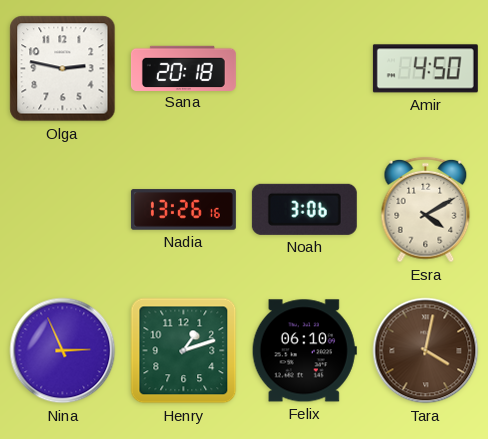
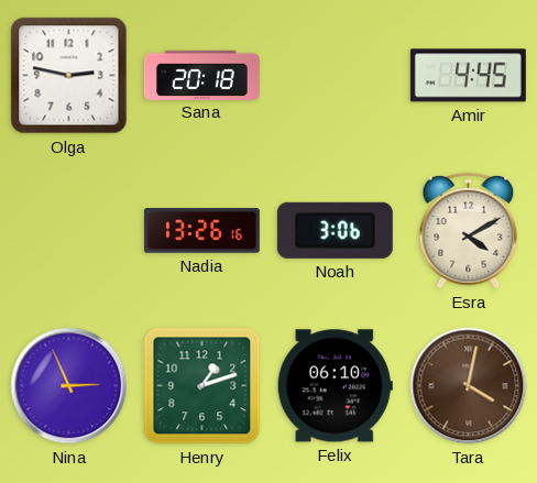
Amir: 4:50 -> 4:45 (468, 76)
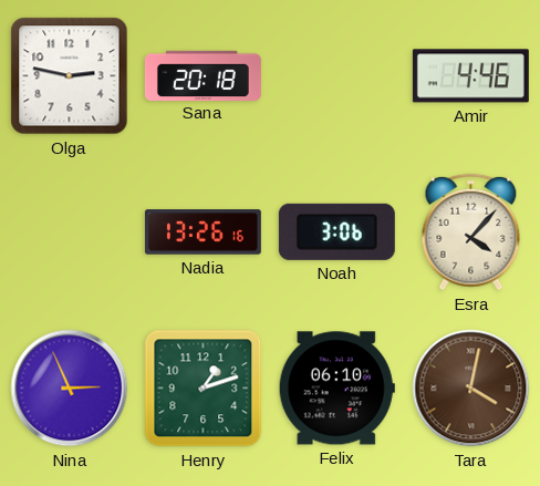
Amir: 4:45 -> 4:46 (470, 76)
Esra: 4:10 -> 4:07 (471, 232)
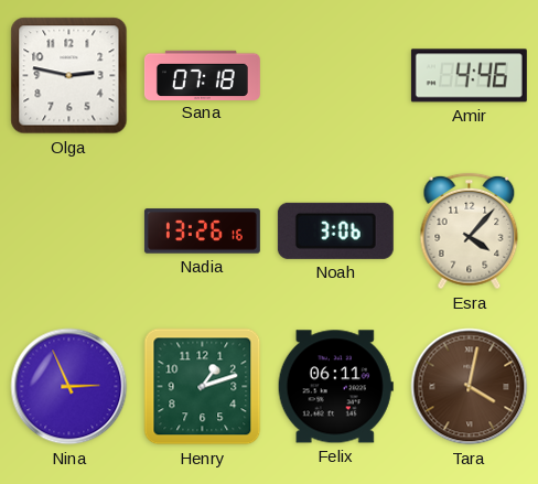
Sana: 20:18 -> 07:18 (202, 75)
Felix: 06:10 -> 06:11 (335, 387)
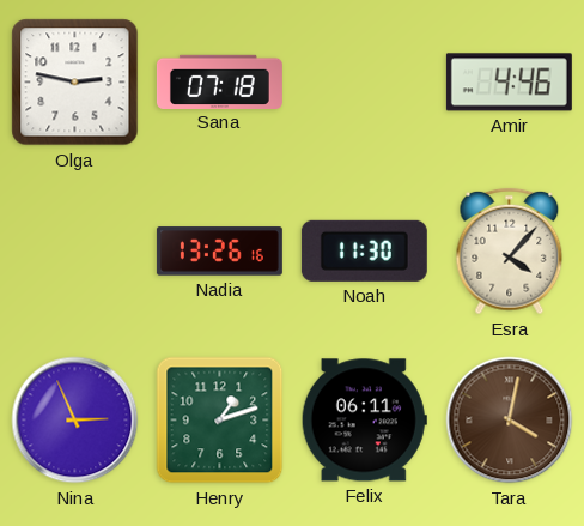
Noah: 3:06 -> 11:30 (364, 250)
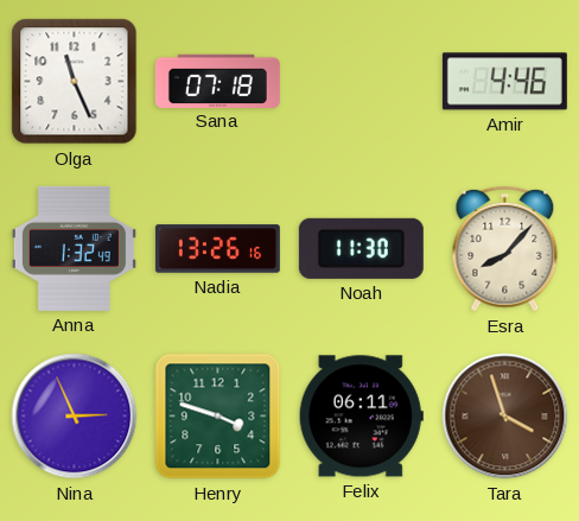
Olga: 2:47 -> 11:26 (75, 82)
Anna: none -> 1:32 (74, 248)
Esra: 4:07 -> 8:07 (505, 249)
Henry: 1:12 -> 3:48 (218, 417)
Tara: 4:02 -> 3:57 (505, 417)
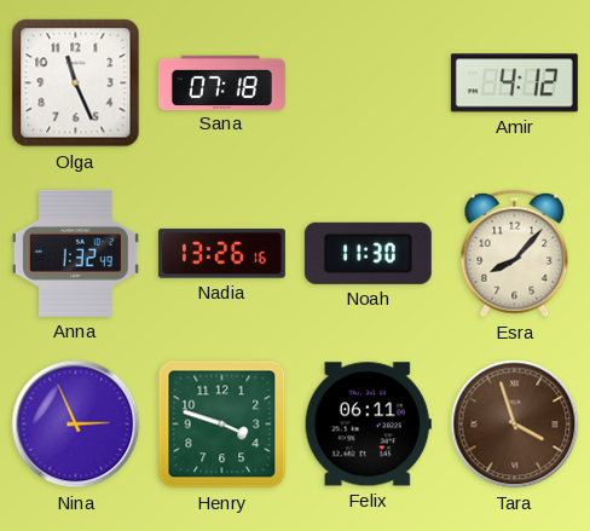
Amir: 4:46 -> 4:12 (514, 83)
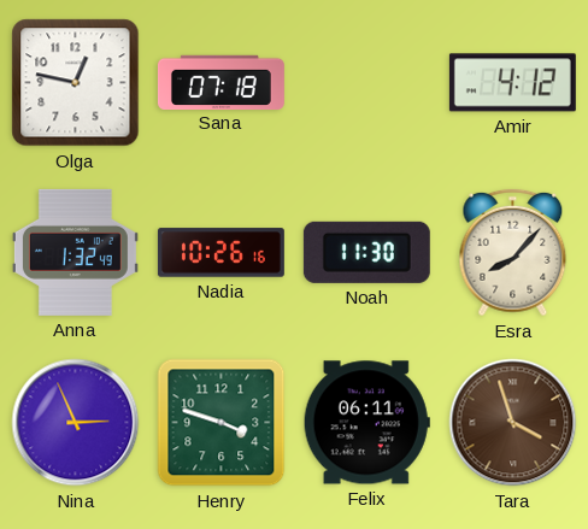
Olga: 11:26 -> 12:47 (76, 83)
Nadia: 13:26 -> 10:26 (220, 253)
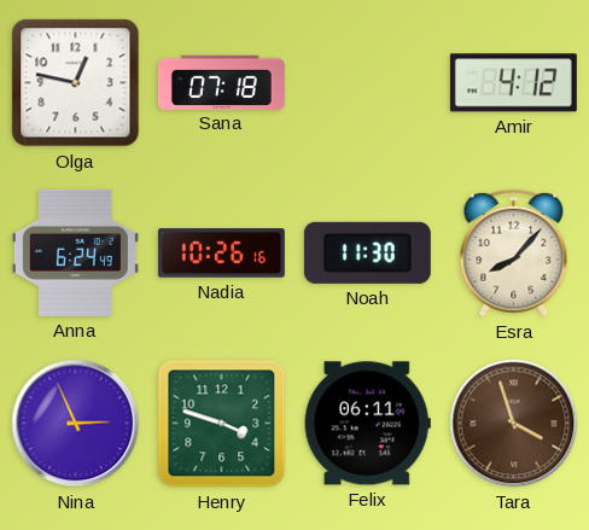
Anna: 1:32 -> 6:24 (75, 252)
